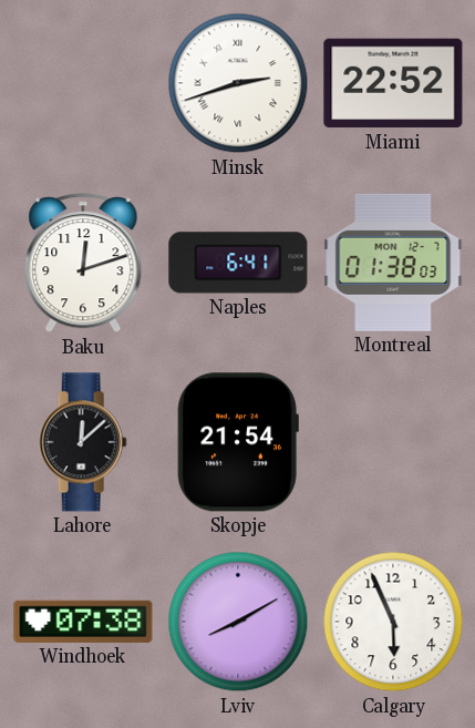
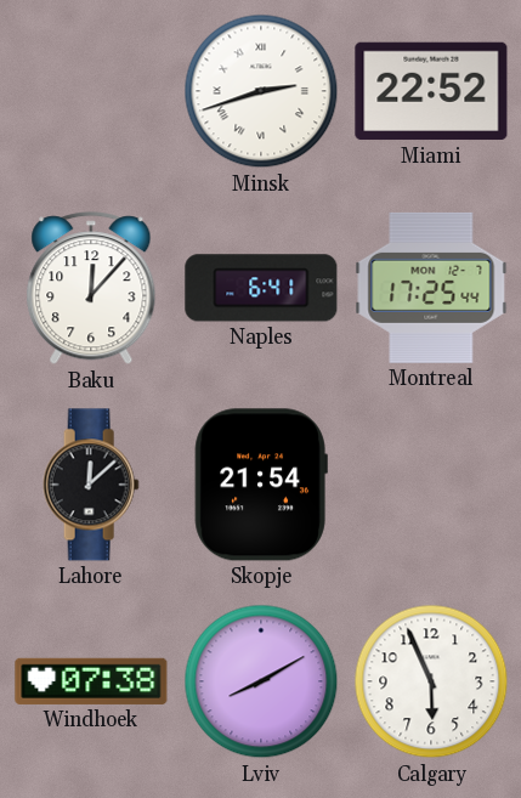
Baku: 12:12 -> 12:07 (91, 289)
Montreal: 01:38 -> 17:25 (431, 288)
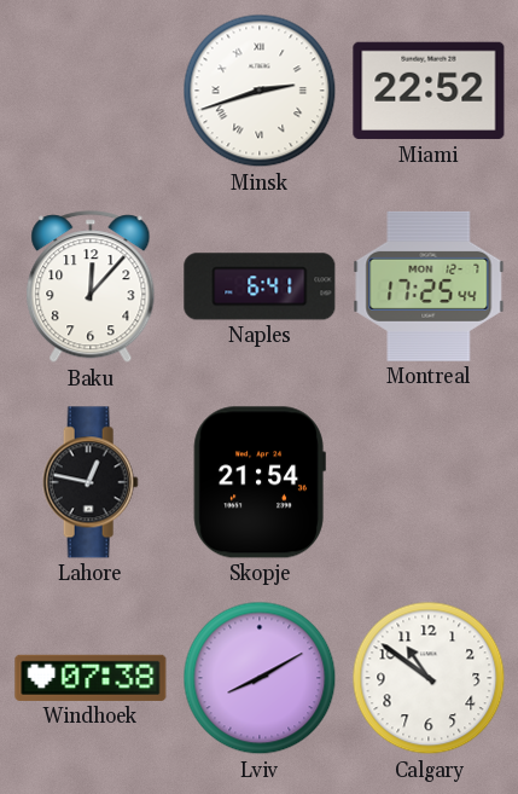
Lahore: 12:08 -> 12:47 (91, 482)
Calgary: 5:56 -> 10:51 (429, 678)
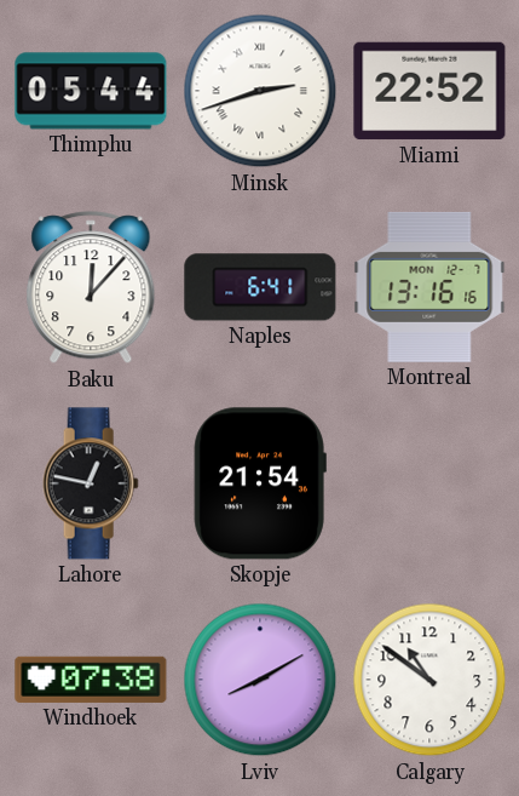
Thimphu: none -> 05:44 (91, 91)
Montreal: 17:25 -> 13:16 (429, 287)
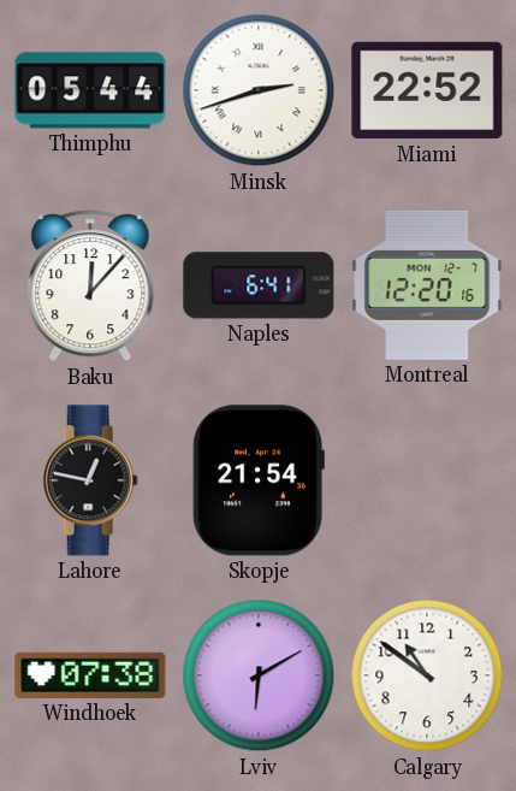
Montreal: 13:16 -> 12:20 (427, 285)
Lviv: 8:10 -> 6:10 (259, 675)
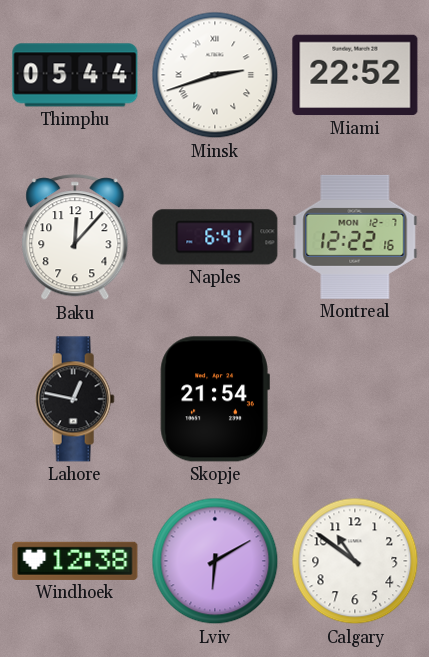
Montreal: 12:20 -> 12:22 (355, 237)
Windhoek: 07:38 -> 12:38 (75, 561)
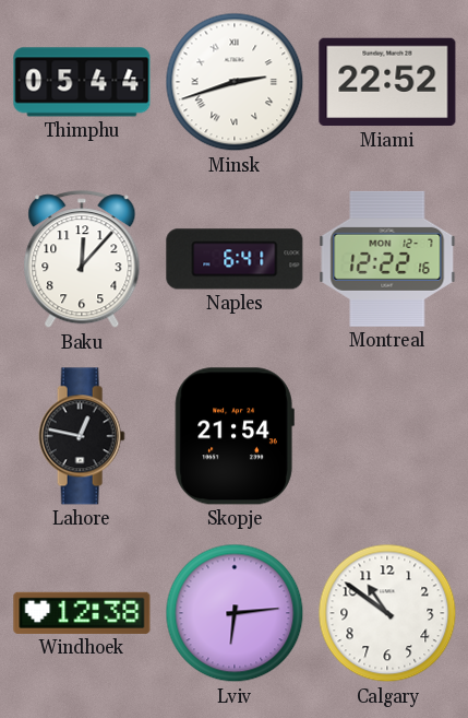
Lviv: 6:10 -> 6:14 (235, 613)
